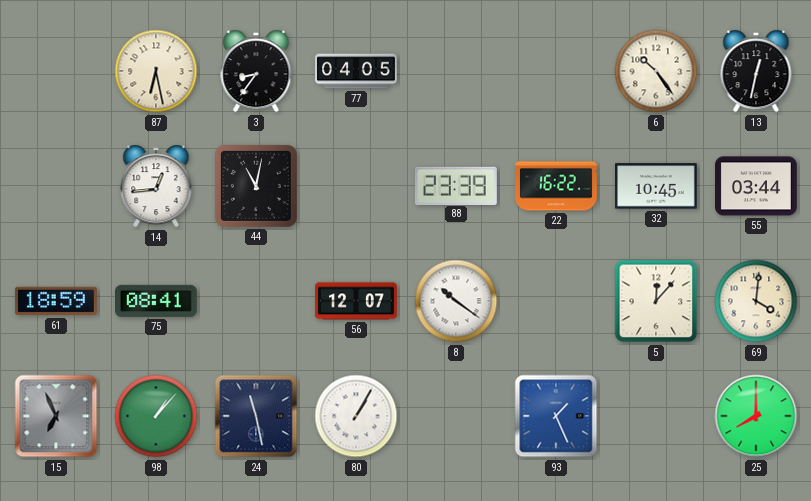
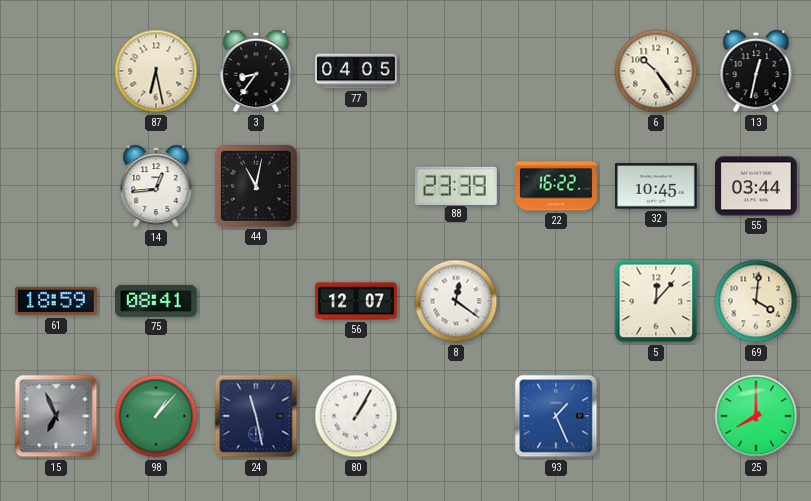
8: 10:21 -> 12:21 (456, 301)
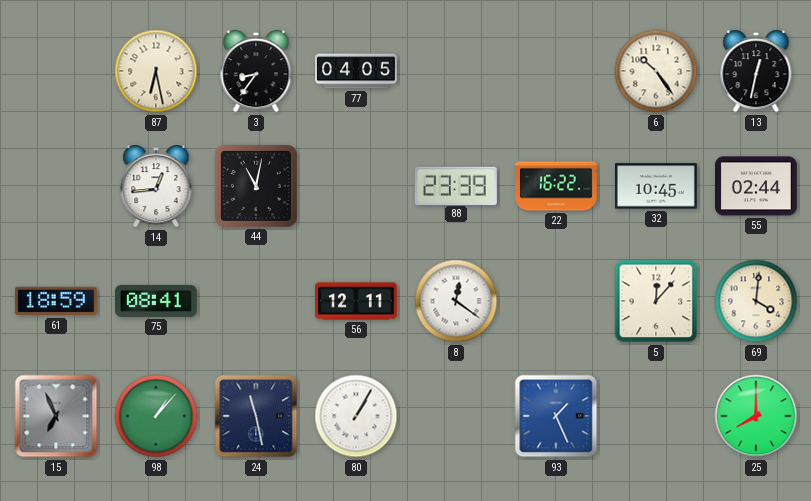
55: 03:44 -> 02:44 (757, 186)
56: 12:07 -> 12:11 (357, 301)
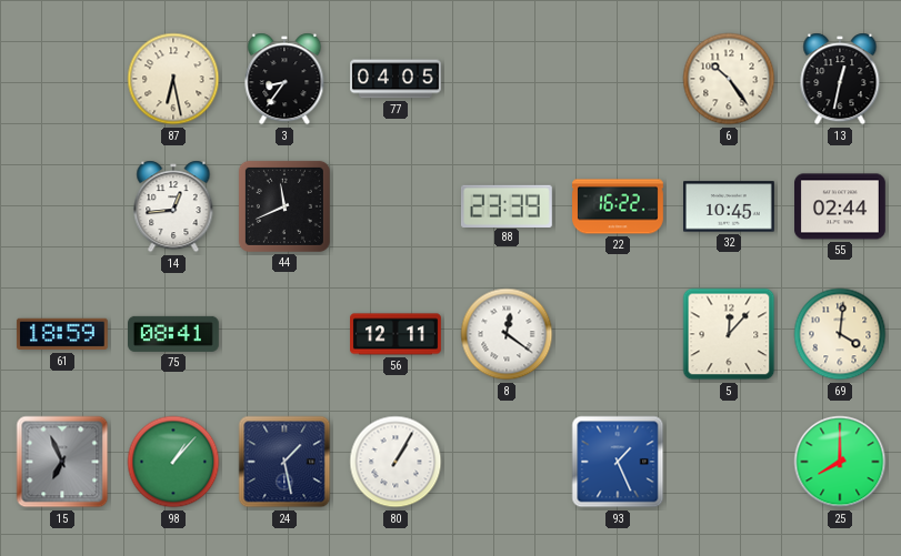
44: 11:02 -> 11:41 (284, 206)
24: 11:28 -> 1:28 (284, 462)
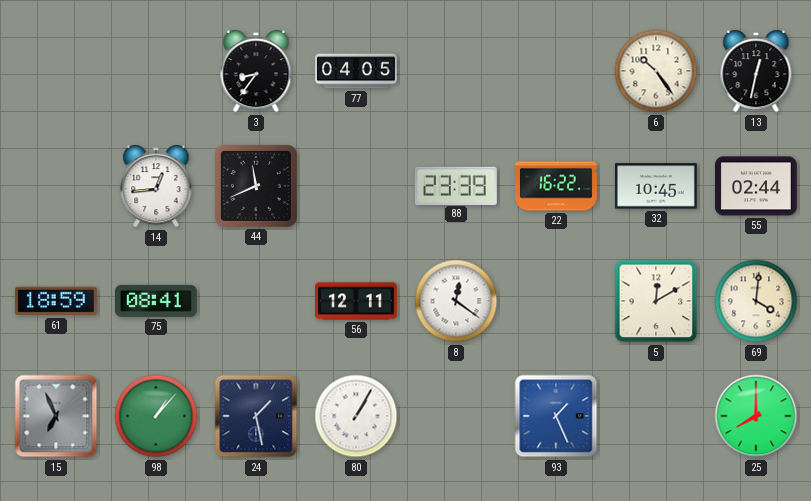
87: 6:28 -> none (173, 79)
5: 12:07 -> 12:10 (656, 301)
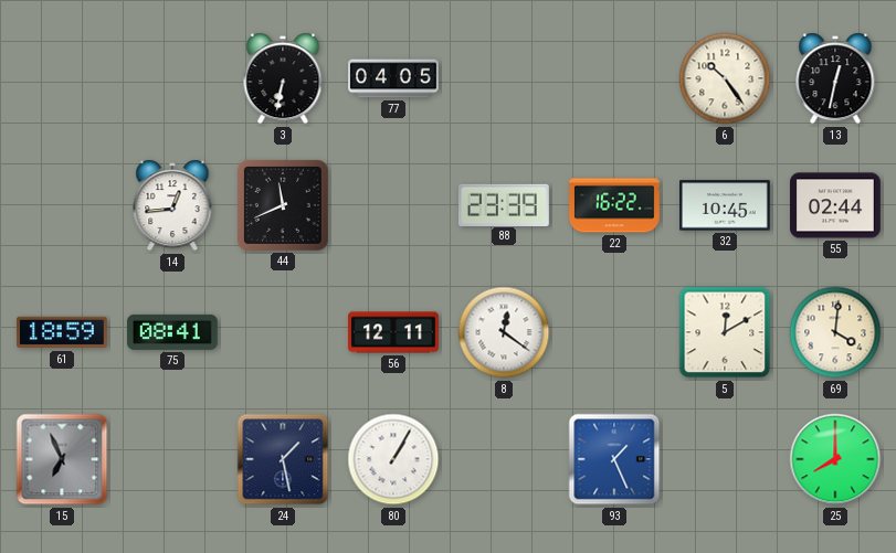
3: 8:36 -> 6:32 (283, 78)
98: 1:07 -> none (156, 416)
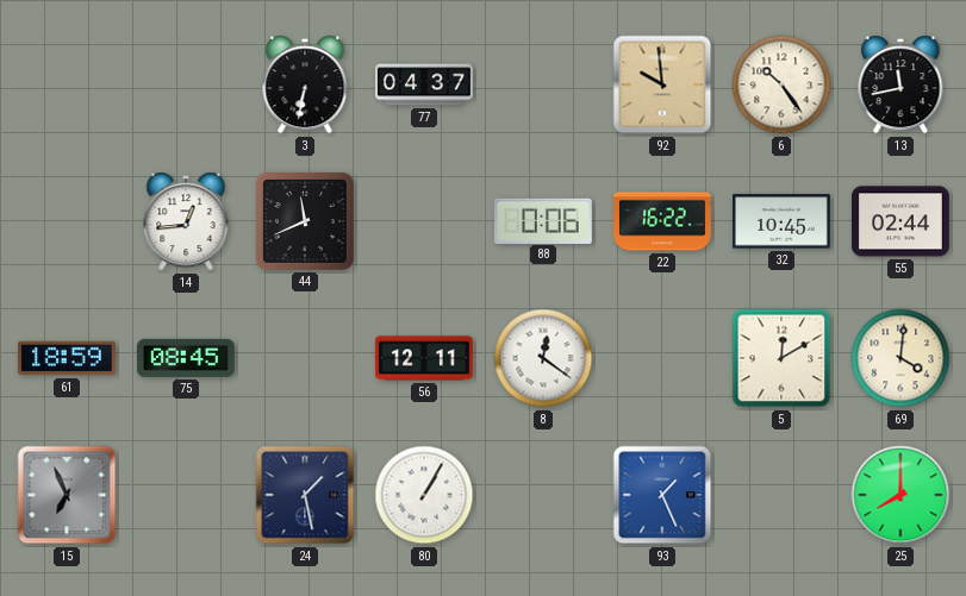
77: 04:05 -> 04:37 (425, 84)
92: none -> 9:59 (662, 84)
13: 12:32 -> 11:43 (900, 84)
88: 23:39 -> 0:06 (543, 220)
75: 08:41 -> 08:45 (187, 358)
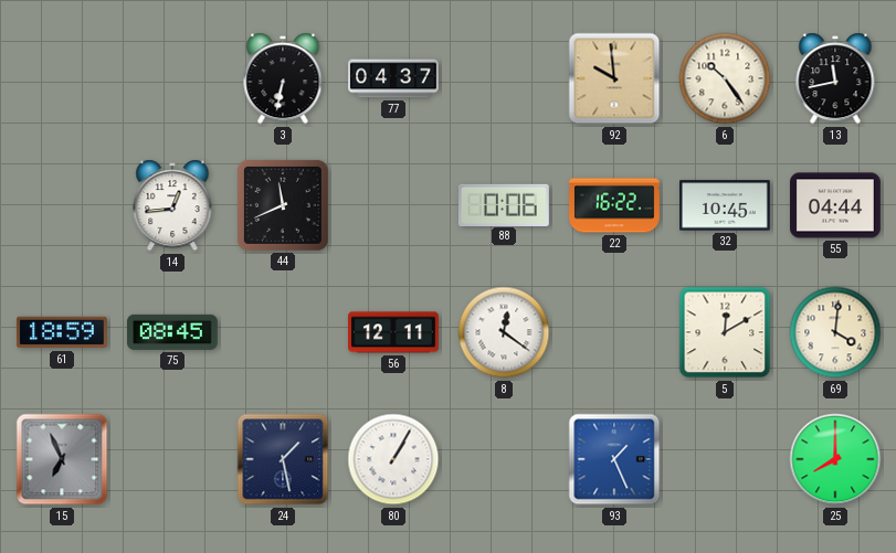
55: 02:44 -> 04:44 (836, 205)
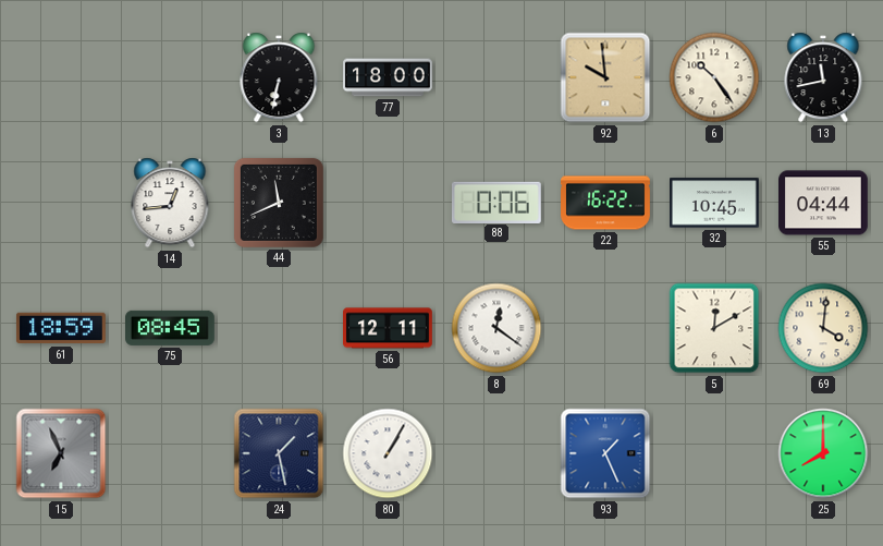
77: 04:37 -> 18:00 (389, 77)
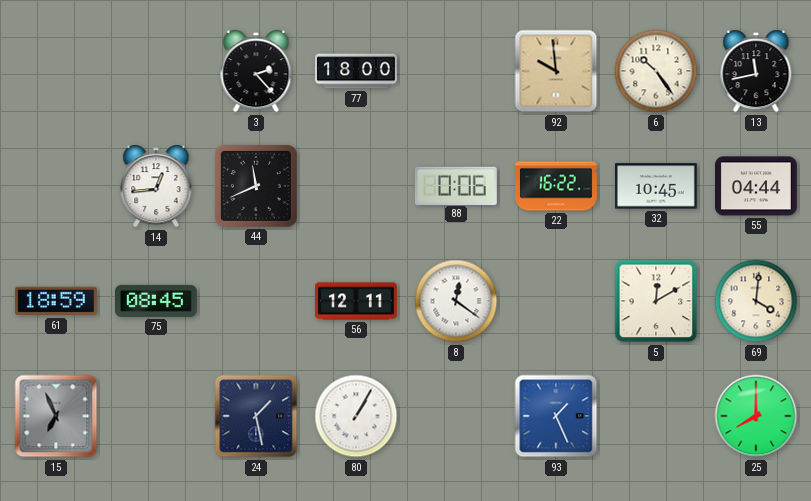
3: 6:32 -> 2:23 (256, 71)
